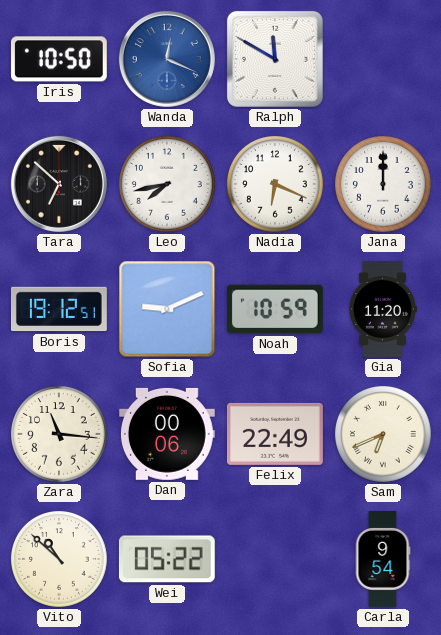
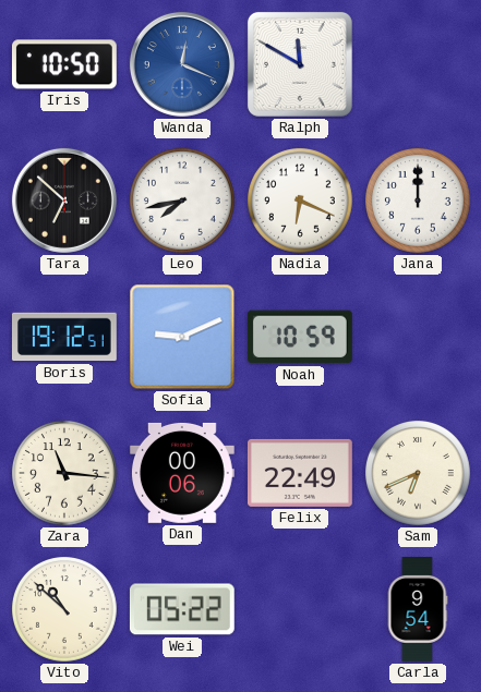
Gia: 11:20 -> none (383, 310)
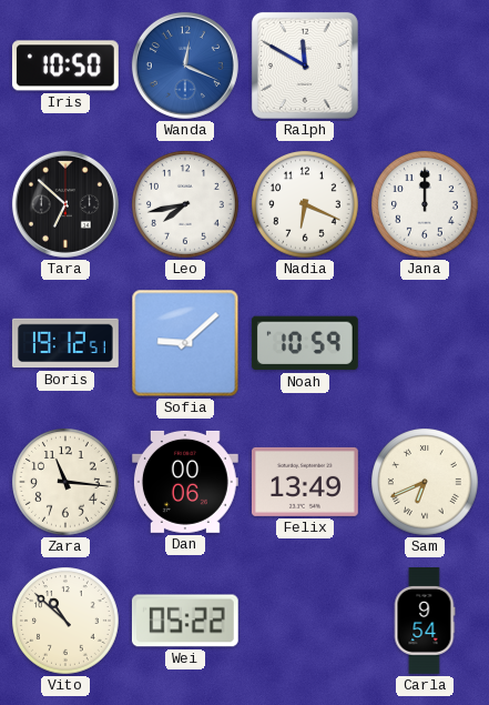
Sofia: 9:11 -> 9:08 (185, 343)
Felix: 22:49 -> 13:49 (305, 482)
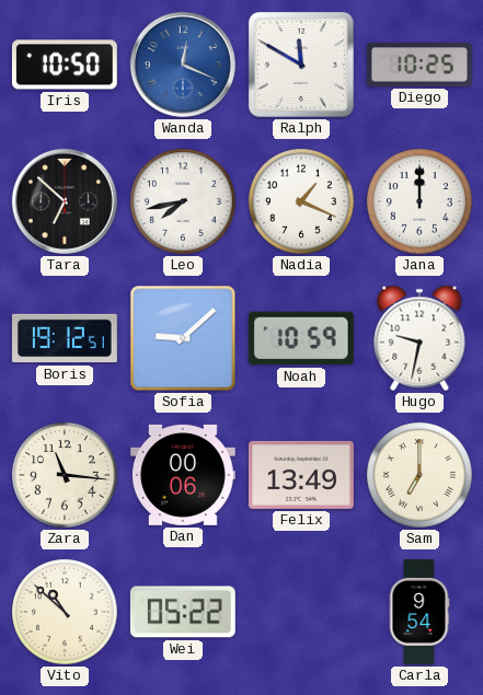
Diego: none -> 10:25 (421, 65)
Nadia: 6:19 -> 1:19 (302, 202)
Hugo: none -> 9:32 (419, 338)
Sam: 6:41 -> 7:00 (421, 476)
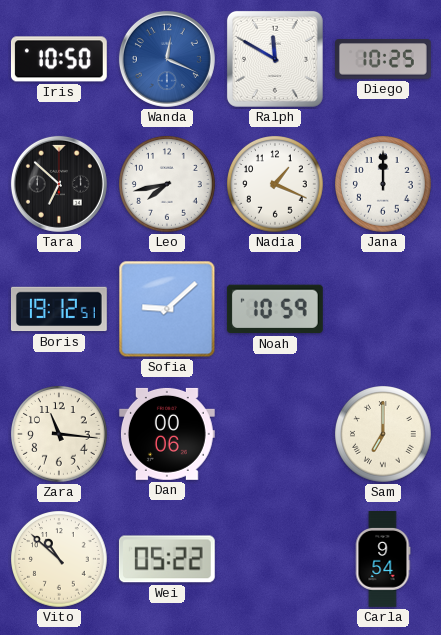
Hugo: 9:32 -> none (419, 338)
Felix: 13:49 -> none (301, 475)
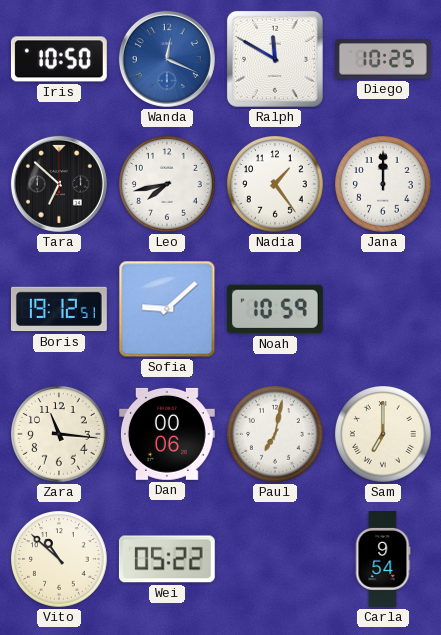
Nadia: 1:19 -> 1:24 (276, 185)
Paul: none -> 7:02 (276, 435)
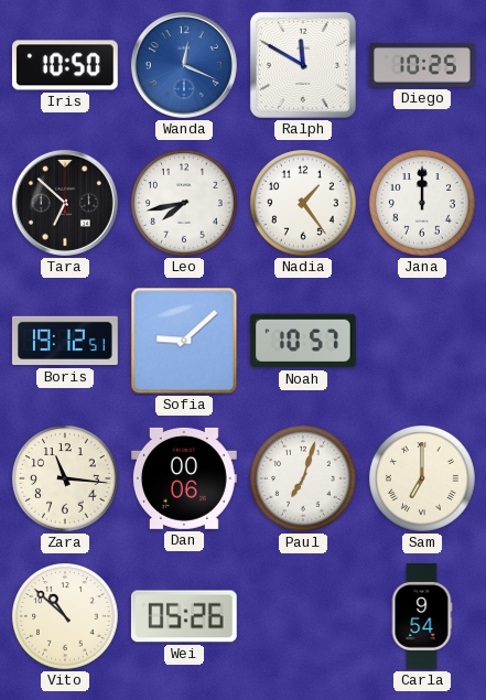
Noah: 10:59 -> 10:57 (303, 341)
Paul: 7:02 -> 7:03 (304, 480)
Wei: 05:22 -> 05:26 (184, 616)
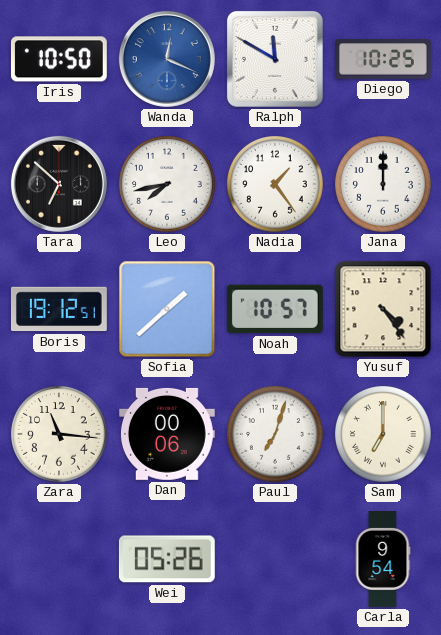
Sofia: 9:08 -> 1:38 (167, 309)
Yusuf: none -> 4:24 (383, 309)
Vito: 10:52 -> none (66, 617)
